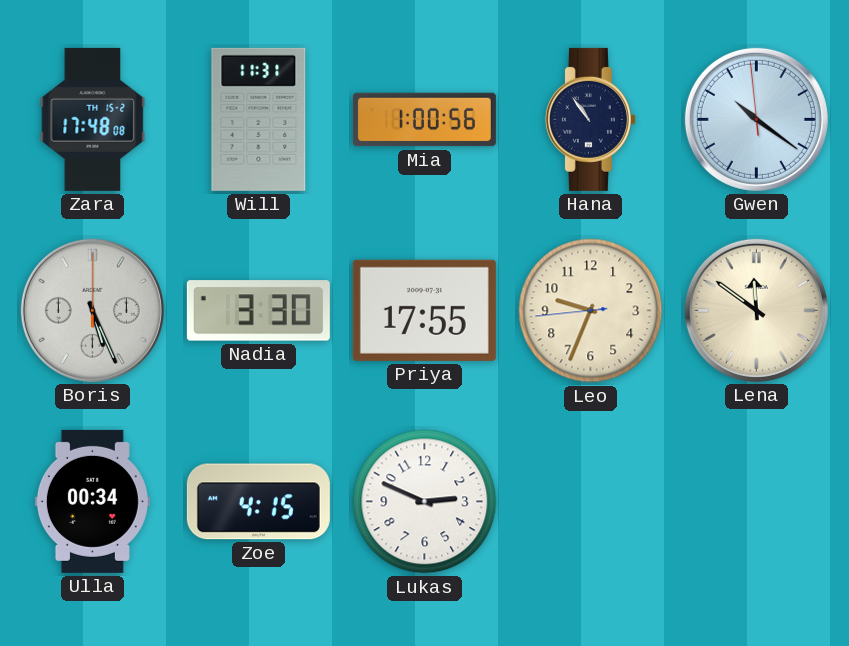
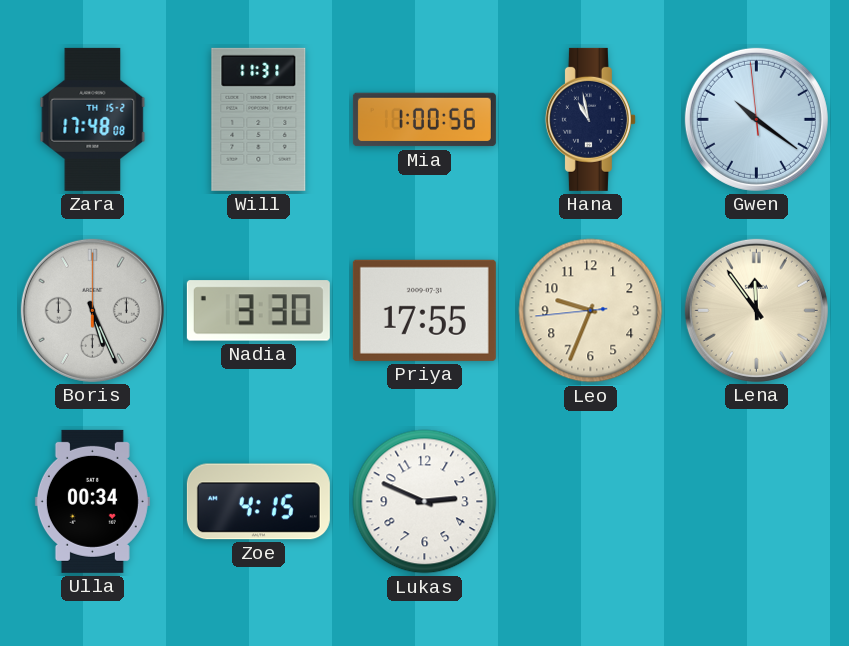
Hana: 10:54 -> 10:58 (590, 119)
Lena: 11:51 -> 11:54 (756, 310)
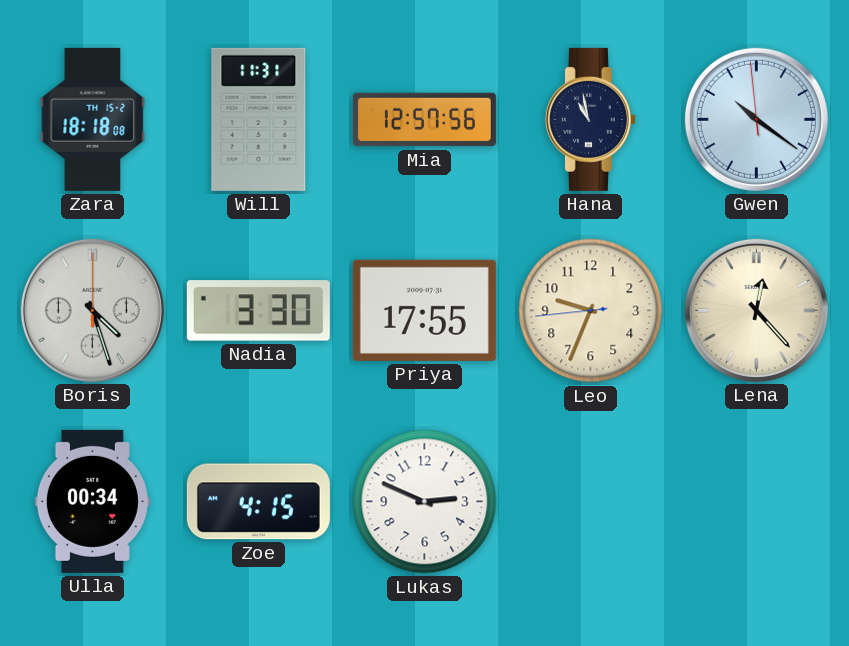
Zara: 17:48 -> 18:18 (93, 119)
Mia: 1:00 -> 12:57 (424, 120)
Boris: 5:26 -> 4:27 (92, 310)
Lena: 11:54 -> 12:23 (756, 310)
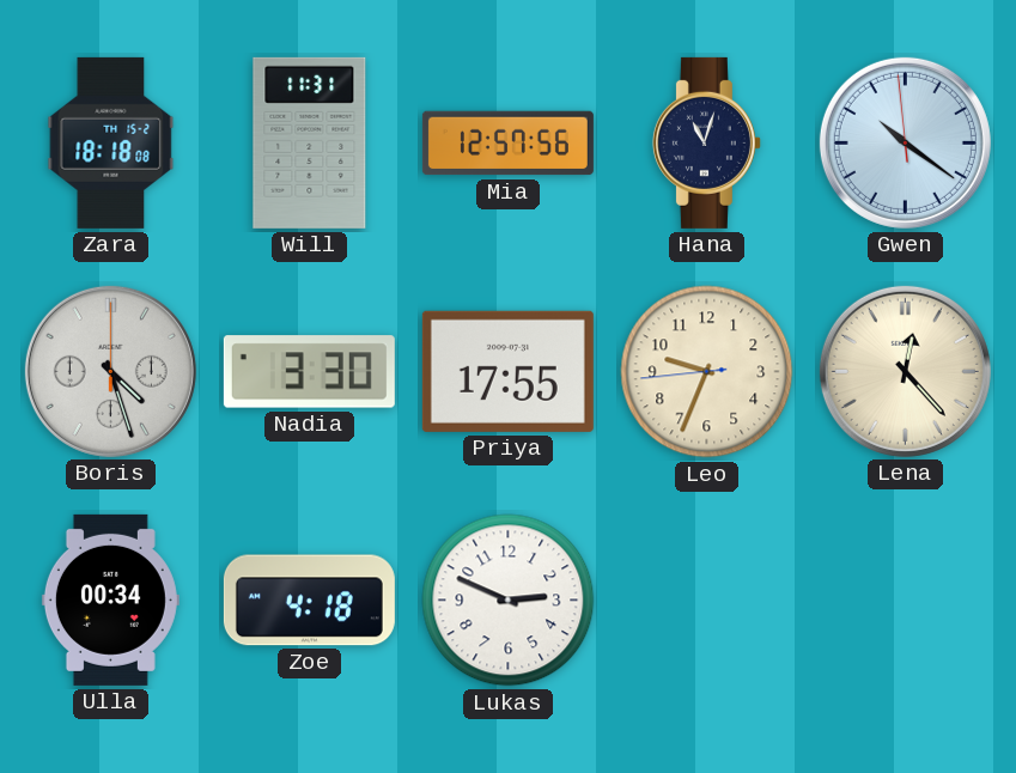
Hana: 10:58 -> 11:03 (706, 142)
Zoe: 4:15 -> 4:18 (309, 601)
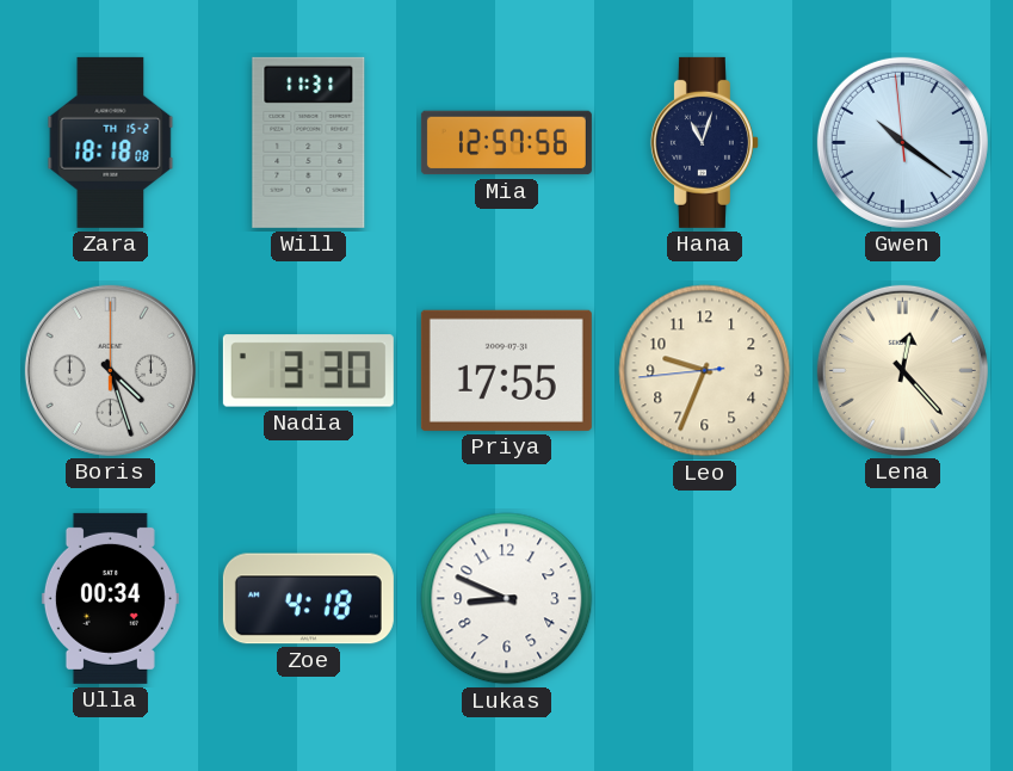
Lukas: 2:49 -> 8:49 (507, 599)
